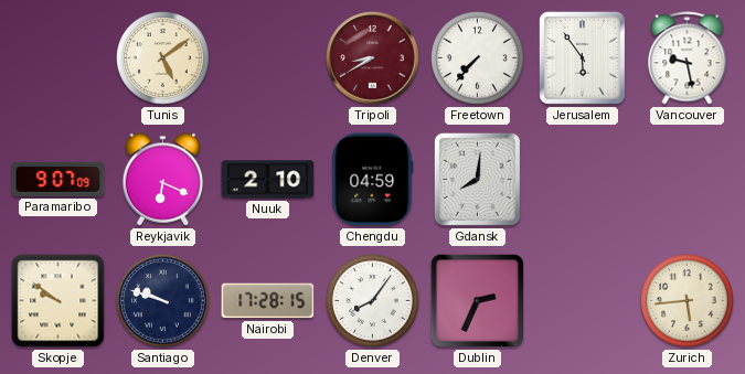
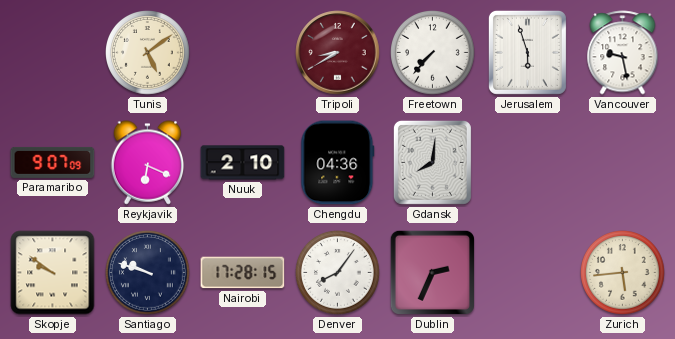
Jerusalem: 5:54 -> 5:57 (527, 52)
Chengdu: 04:59 -> 04:36 (338, 163)
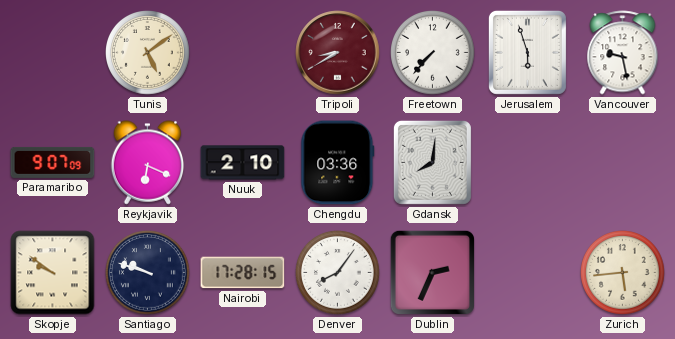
Chengdu: 04:36 -> 03:36 (338, 163)
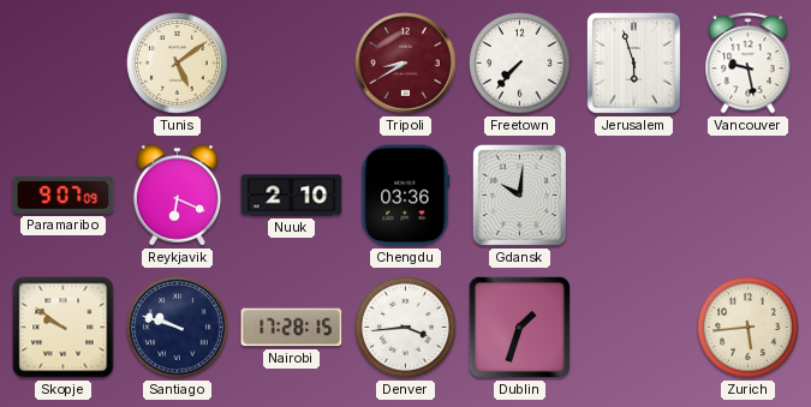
Gdansk: 8:01 -> 10:01 (519, 194)
Denver: 8:06 -> 3:44 (406, 328)
Dublin: 2:34 -> 1:33 (519, 327)
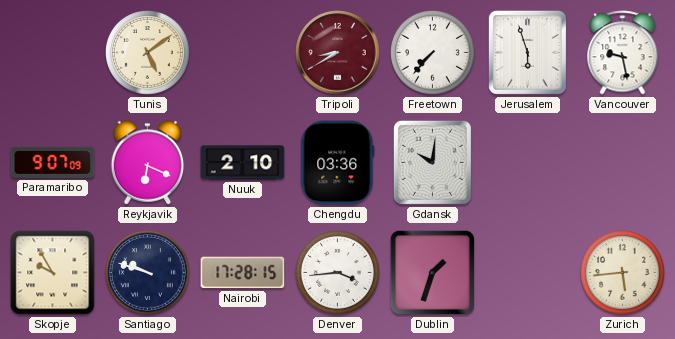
Skopje: 9:51 -> 9:55 (53, 273)
